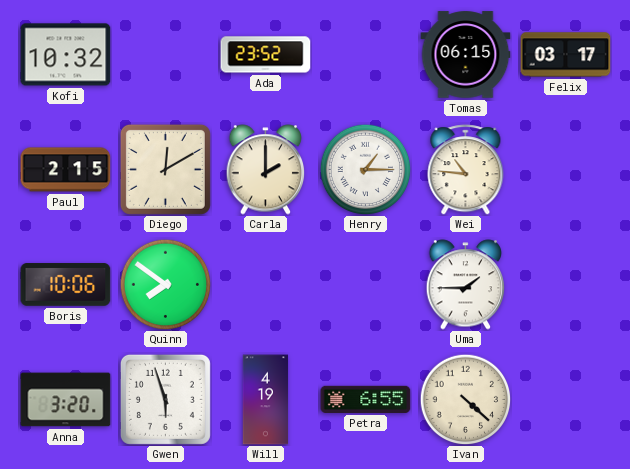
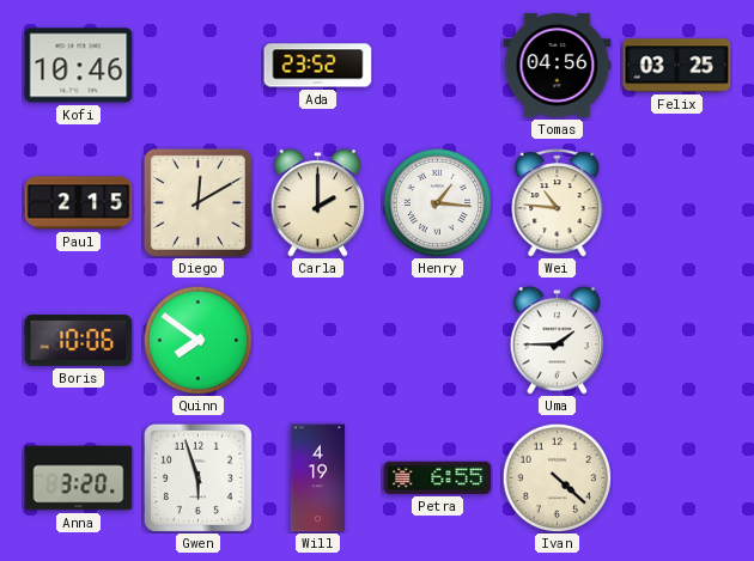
Kofi: 10:32 -> 10:46 (79, 66)
Tomas: 06:15 -> 04:56 (558, 66)
Felix: 03:17 -> 03:25 (677, 66)
Henry: 1:15 -> 1:16 (437, 202)
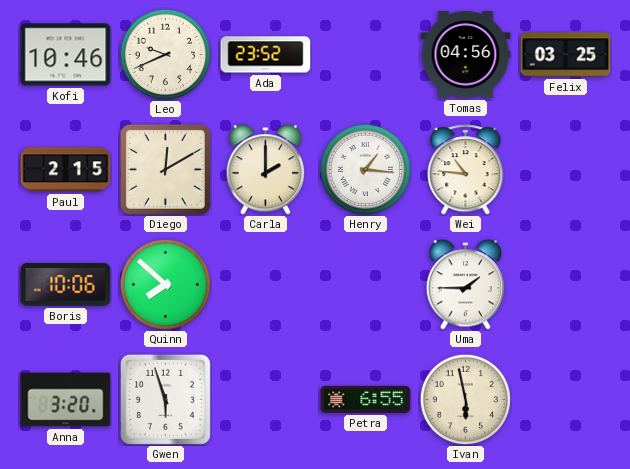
Leo: none -> 9:41 (165, 54)
Quinn: 7:51 -> 7:52 (165, 284)
Will: 4:19 -> none (318, 478)
Ivan: 4:22 -> 5:58 (465, 399)
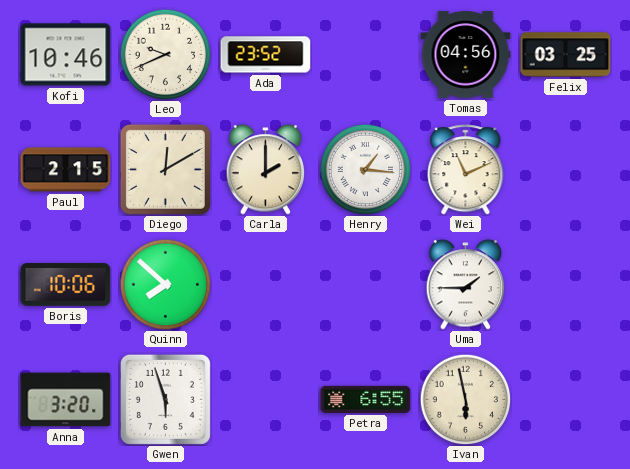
Wei: 10:46 -> 11:11 (466, 170)
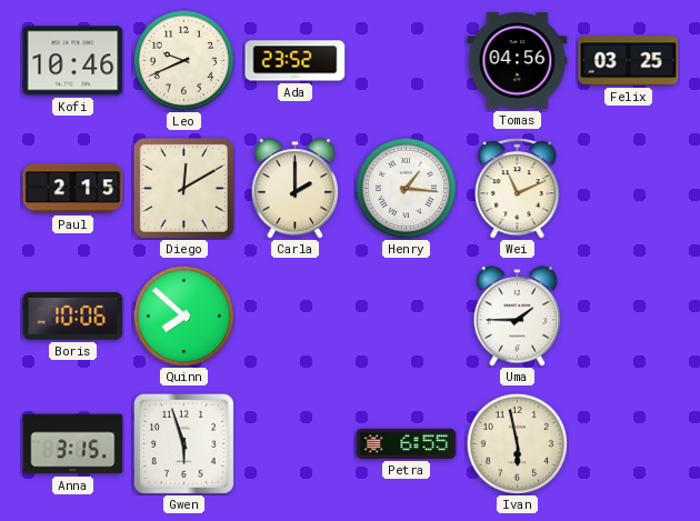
Anna: 3:20 -> 3:15 (73, 444)
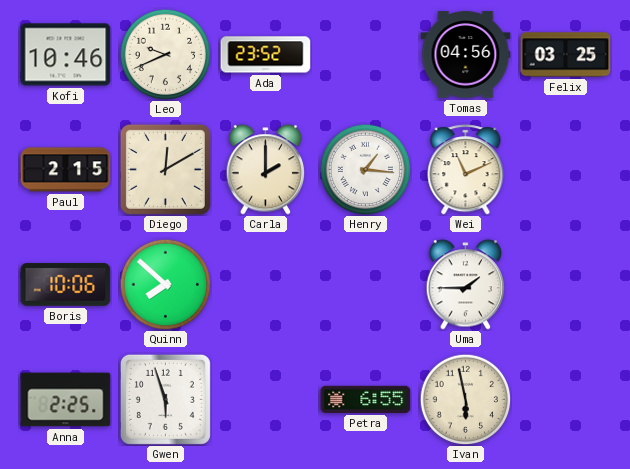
Anna: 3:15 -> 2:25 (66, 400)
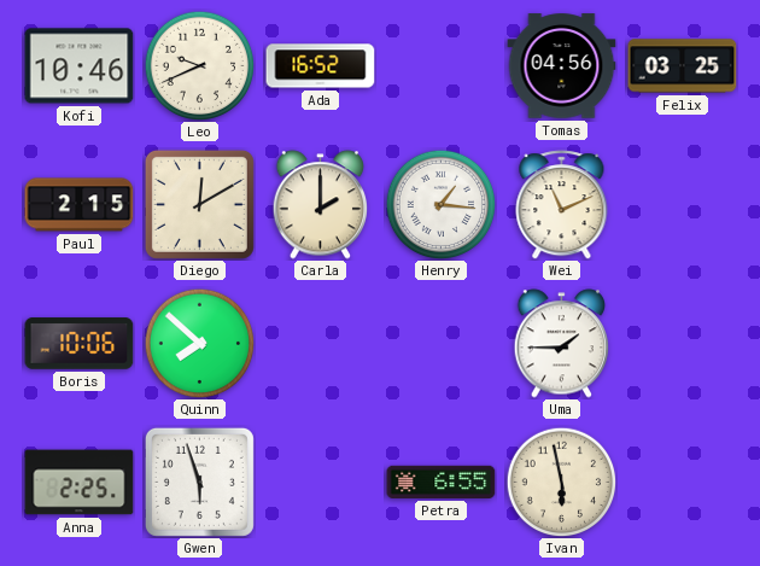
Ada: 23:52 -> 16:52 (321, 66)
